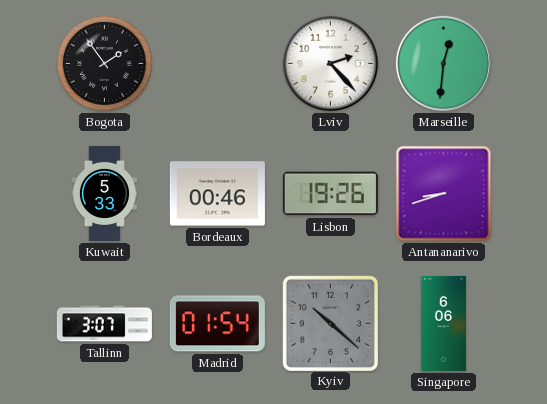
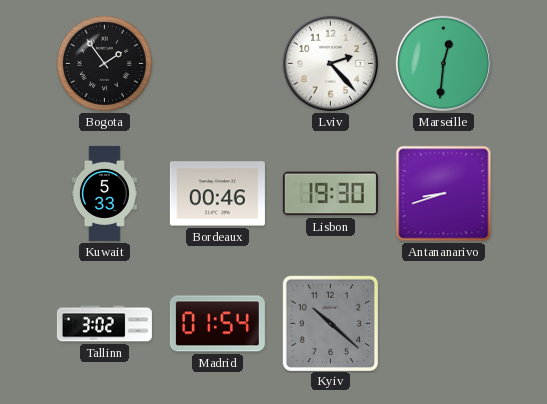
Lisbon: 19:26 -> 19:30 (330, 194)
Tallinn: 3:07 -> 3:02 (104, 324)
Singapore: 6:06 -> none (444, 323)
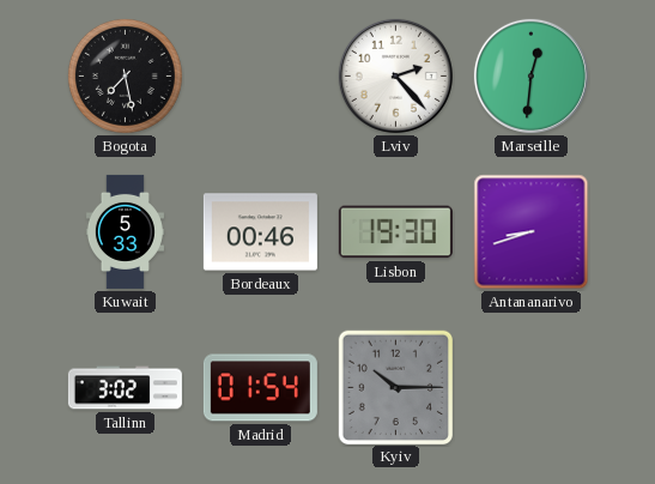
Bogota: 1:54 -> 7:28 (125, 75)
Kyiv: 10:22 -> 10:15 (395, 387)
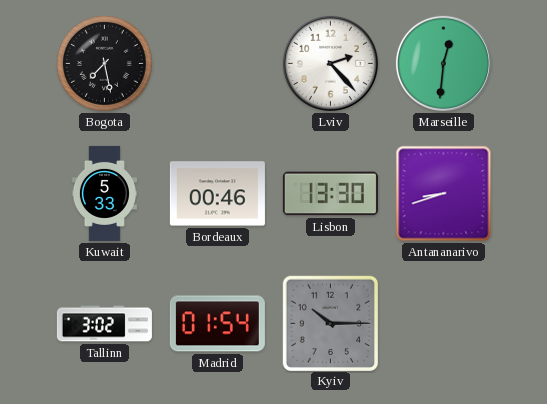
Lisbon: 19:30 -> 13:30 (330, 194)
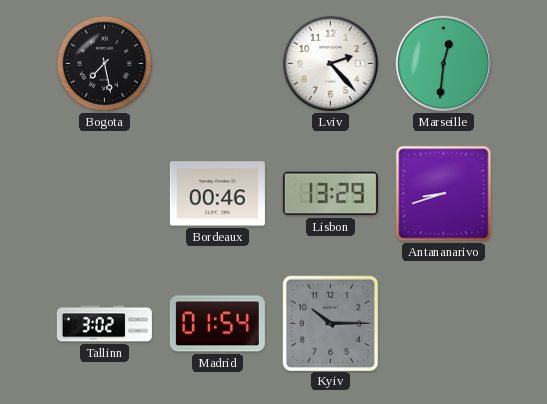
Kuwait: 5:33 -> none (104, 193)
Lisbon: 13:30 -> 13:29 (330, 194)
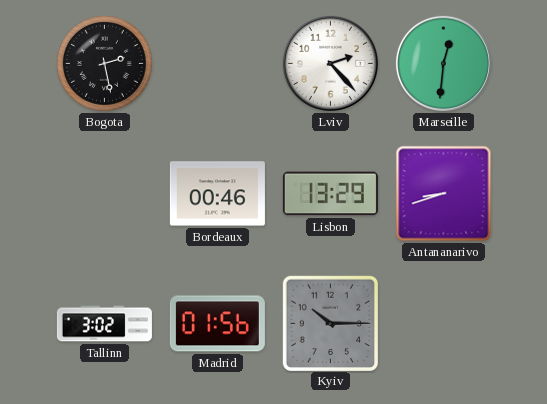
Bogota: 7:28 -> 2:28 (104, 63)
Madrid: 01:54 -> 01:56 (217, 324)
